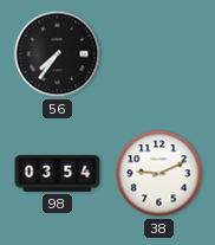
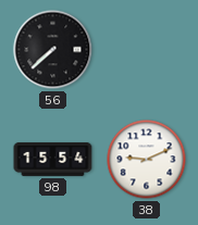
56: 7:36 -> 7:38 (53, 50)
98: 03:54 -> 15:54 (53, 160)
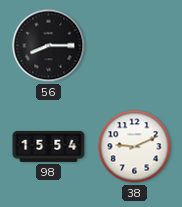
56: 7:38 -> 8:15 (49, 46)
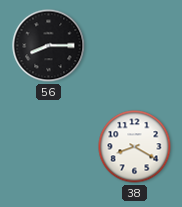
98: 15:54 -> none (49, 147)
38: 9:11 -> 8:20 (135, 147)
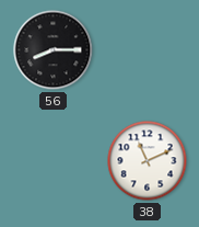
38: 8:20 -> 11:11 (148, 161)
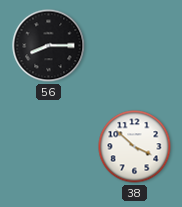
38: 11:11 -> 3:52 (135, 147)
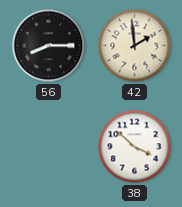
42: none -> 1:59 (135, 46)
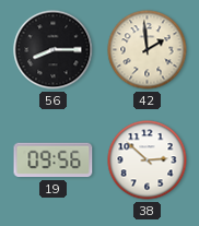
19: none -> 09:56 (54, 160)
38: 3:52 -> 2:52 (148, 160)
